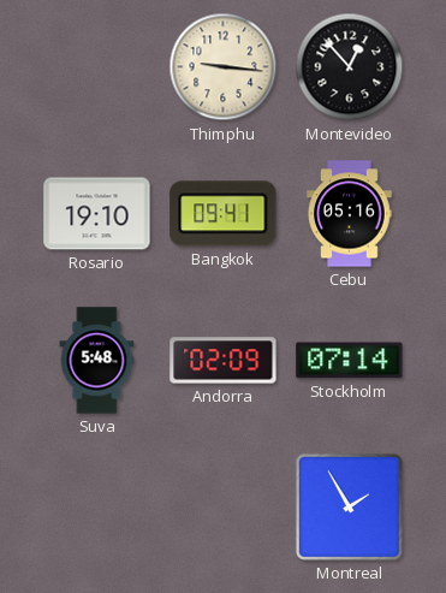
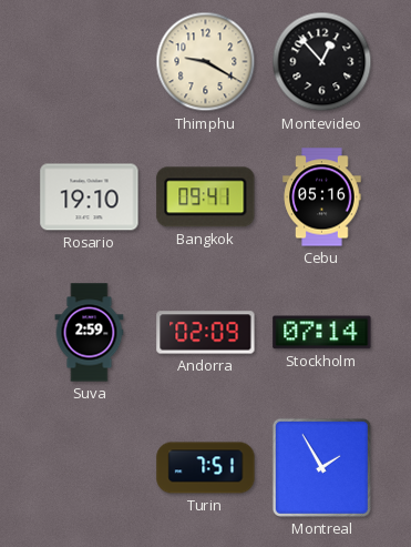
Thimphu: 9:16 -> 9:20 (206, 62)
Suva: 5:48 -> 2:59 (90, 333)
Turin: none -> 7:51 (206, 468)
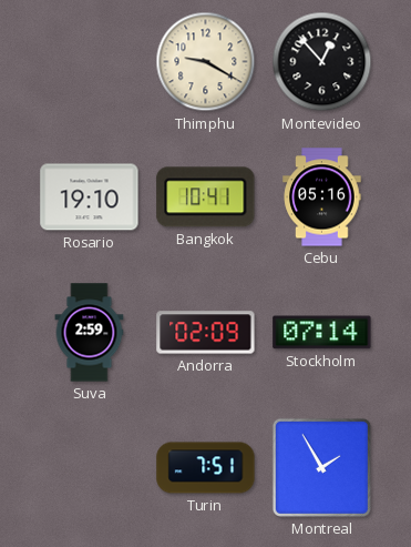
Bangkok: 09:41 -> 10:41 (206, 197)
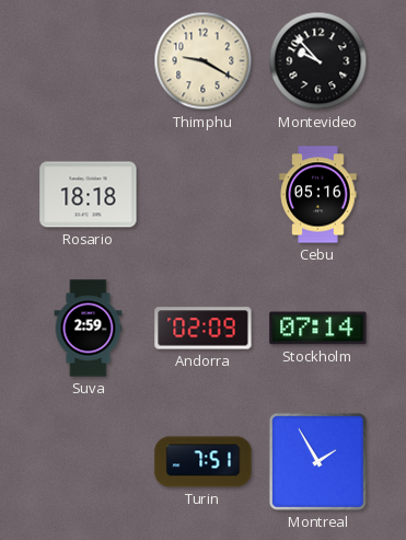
Montevideo: 12:53 -> 9:53 (318, 61)
Rosario: 19:10 -> 18:18 (89, 195)
Bangkok: 10:41 -> none (206, 197)
